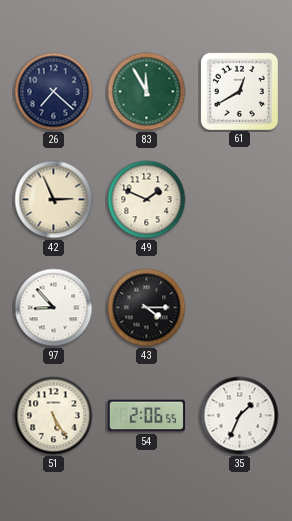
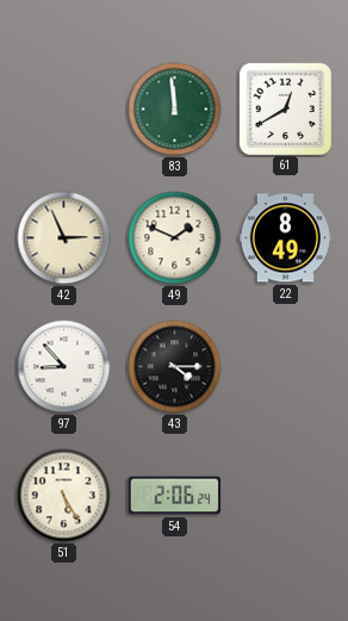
26: 7:22 -> none (54, 92)
83: 11:55 -> 11:59 (175, 110)
22: none -> 8:49 (285, 238)
54: 2:06:55 -> 2:06:24 (174, 496)
35: 1:34 -> none (240, 416)
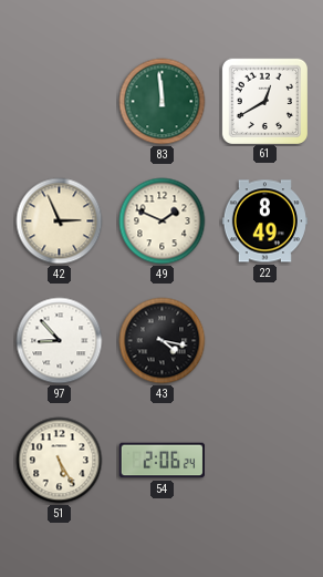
43: 4:15 -> 4:17 (163, 341)
